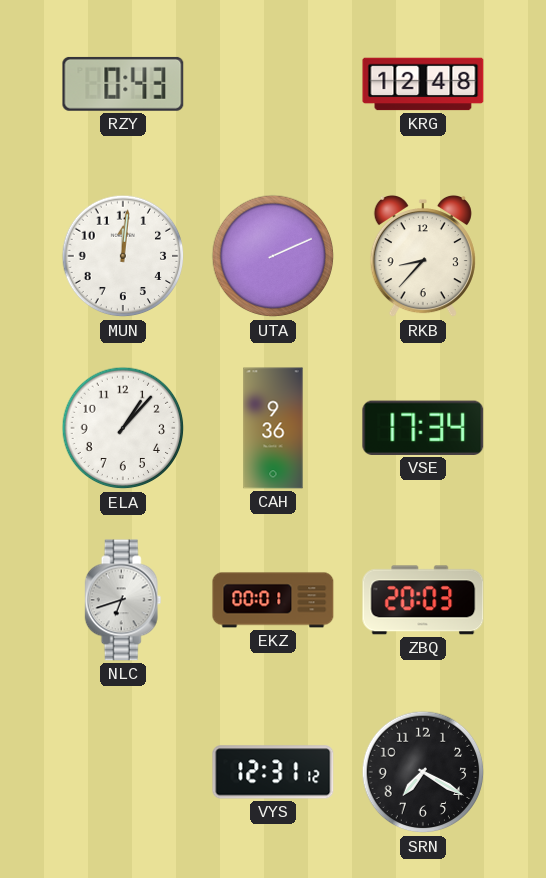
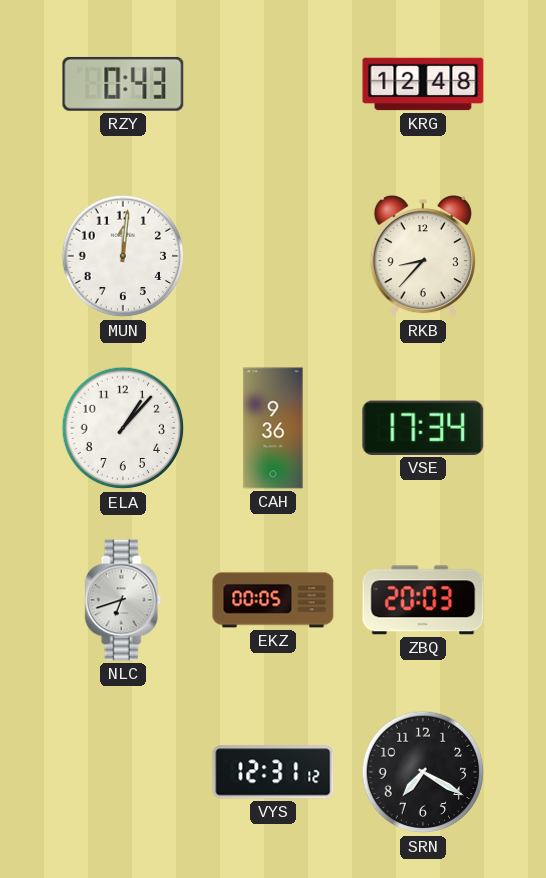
UTA: 2:11 -> none (273, 256)
EKZ: 00:01 -> 00:05 (273, 600)
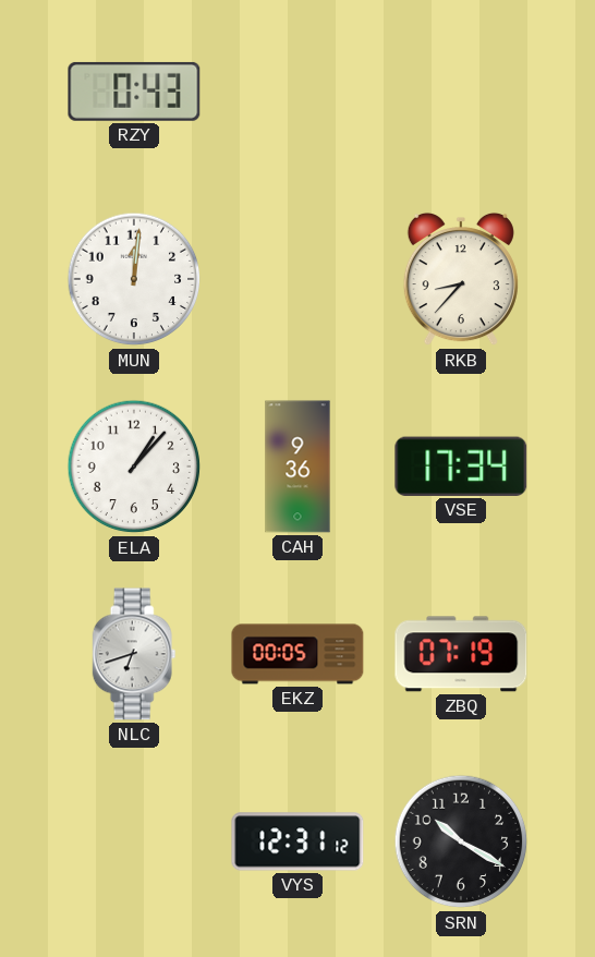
KRG: 12:48 -> none (423, 84)
ZBQ: 20:03 -> 07:19 (461, 654)
SRN: 7:20 -> 10:20 (461, 841)
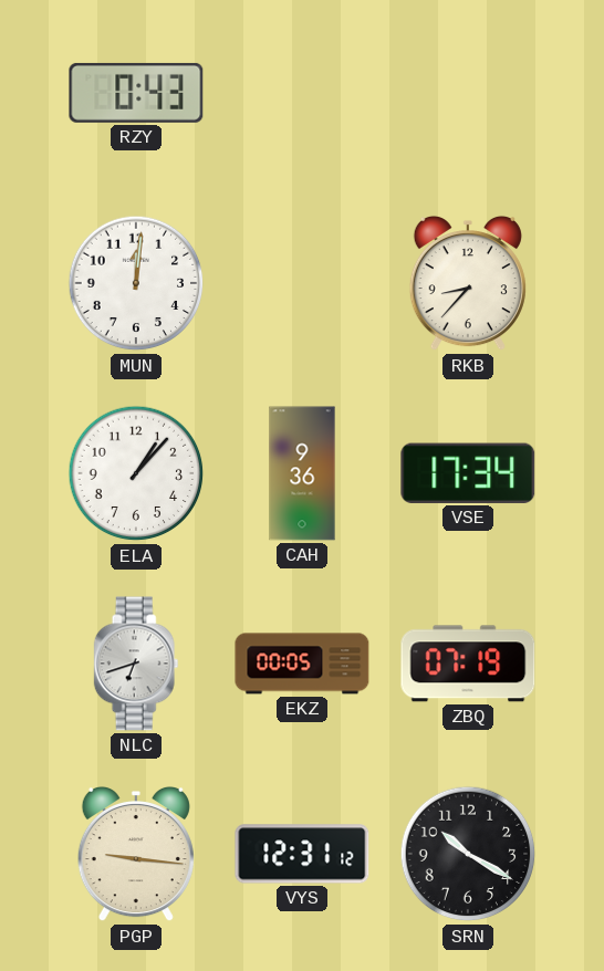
PGP: none -> 9:16 (136, 854)
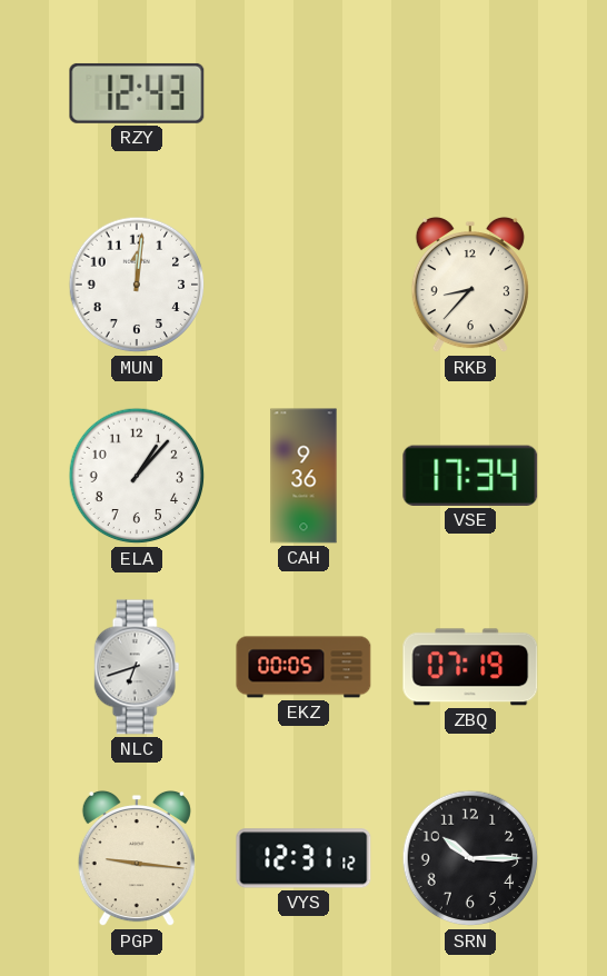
RZY: 0:43 -> 12:43 (137, 93)
SRN: 10:20 -> 10:15 (470, 858)
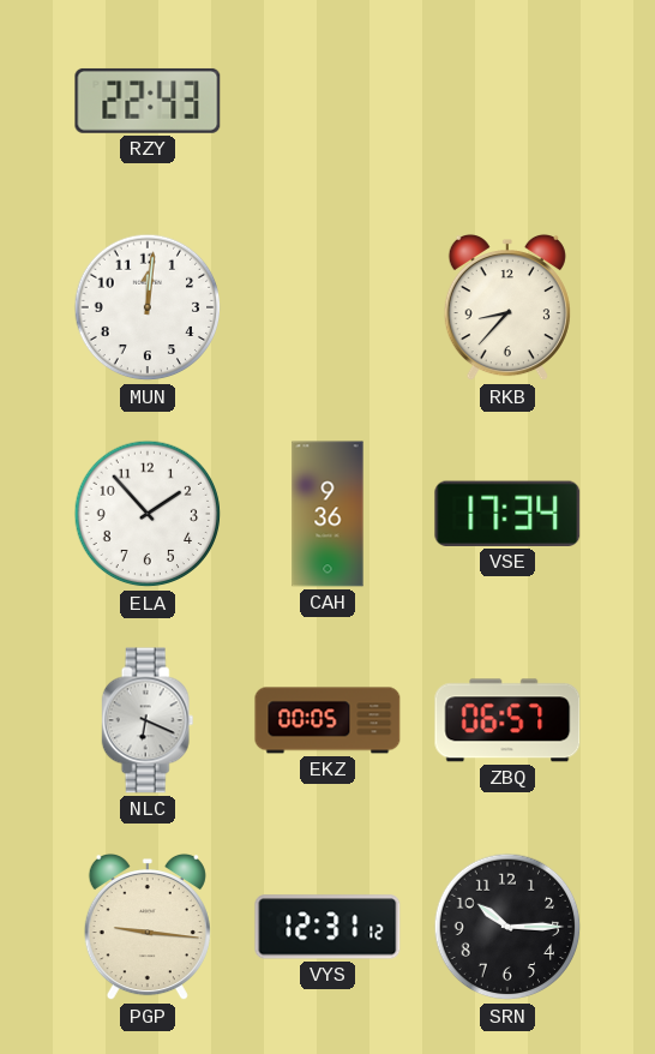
RZY: 12:43 -> 22:43 (148, 101)
ELA: 1:07 -> 1:53 (148, 514)
NLC: 6:42 -> 6:19 (148, 720)
ZBQ: 07:19 -> 06:57 (507, 720)
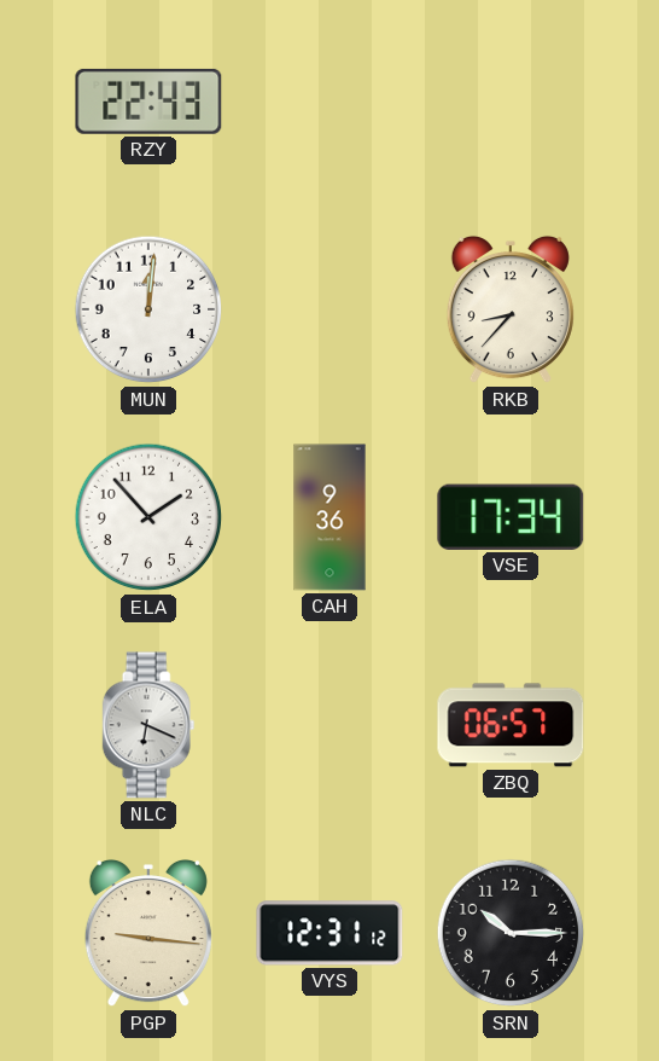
EKZ: 00:05 -> none (327, 720)
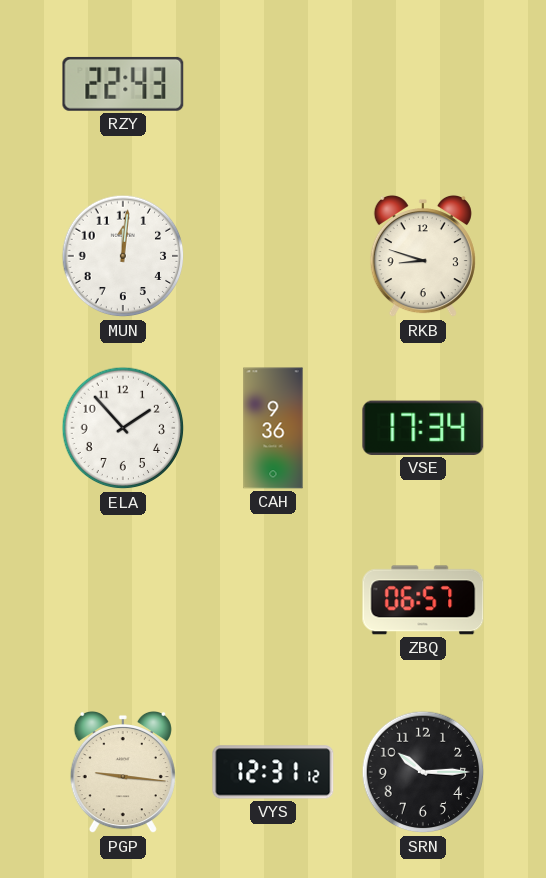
RKB: 8:37 -> 8:48 (423, 256)
NLC: 6:19 -> none (148, 725)
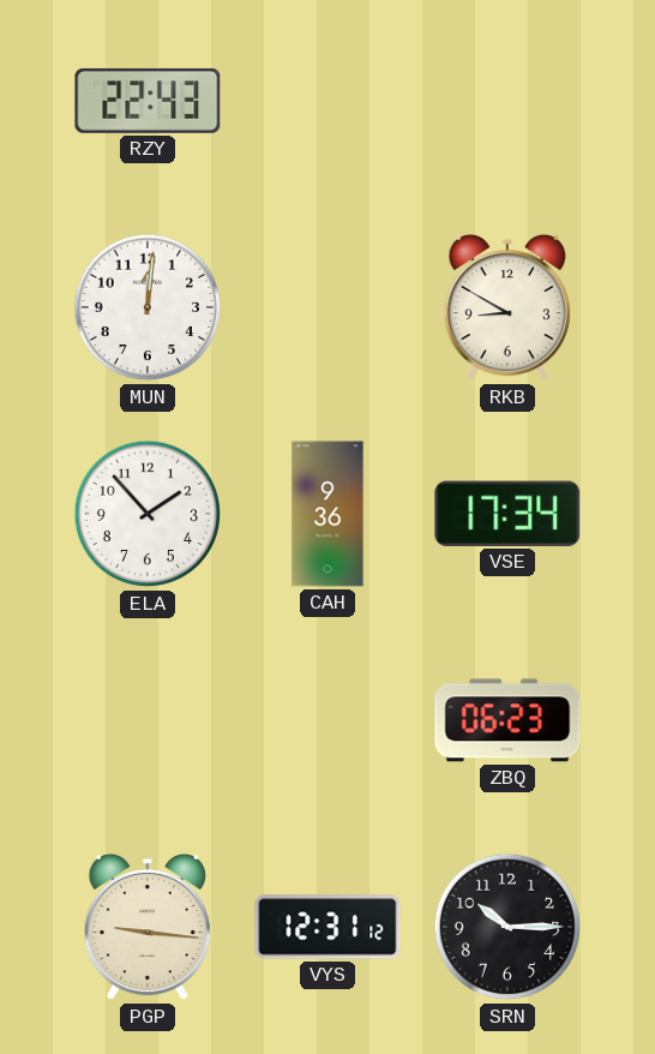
RKB: 8:48 -> 8:50 (507, 307)
ZBQ: 06:57 -> 06:23 (507, 720)
